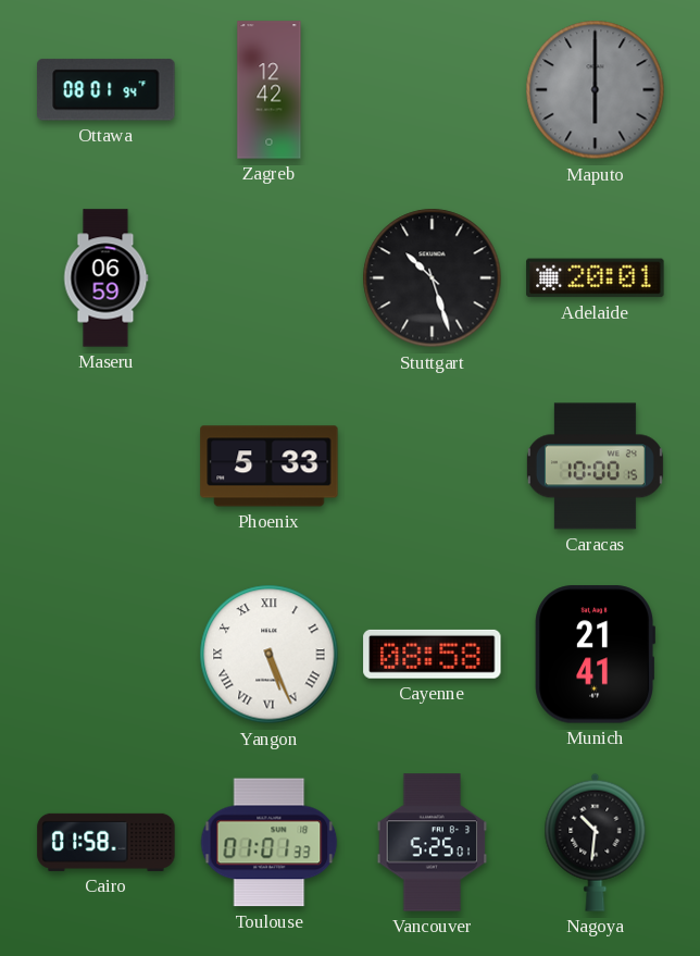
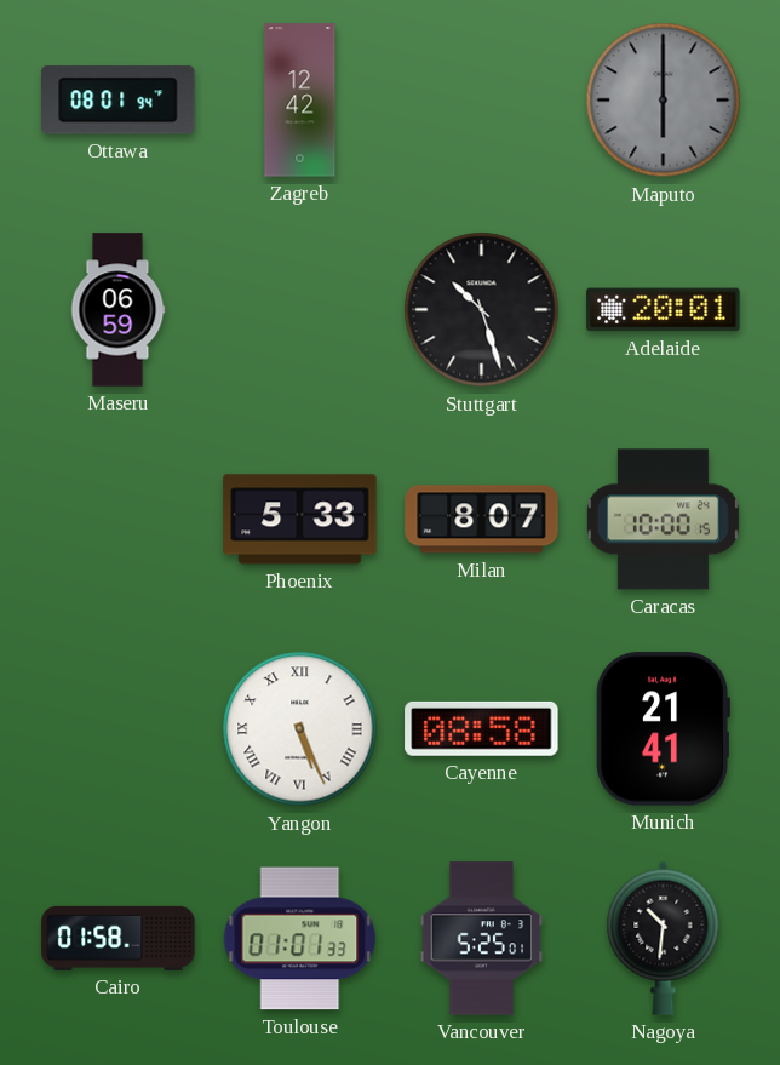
Milan: none -> 8:07 (482, 520)
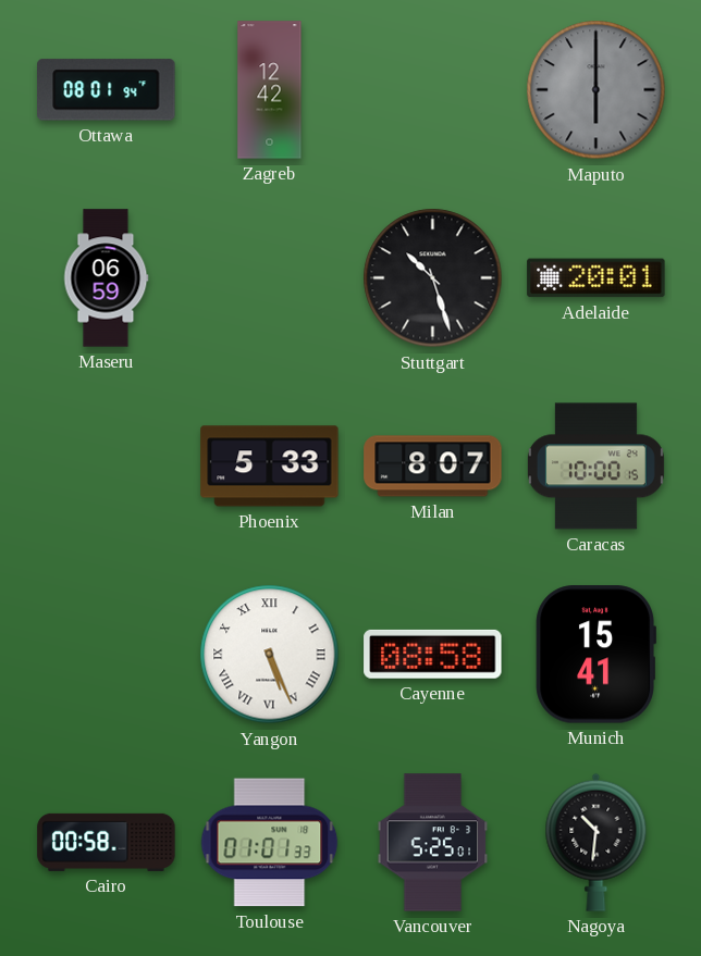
Munich: 21:41 -> 15:41 (595, 655)
Cairo: 01:58 -> 00:58 (107, 842)
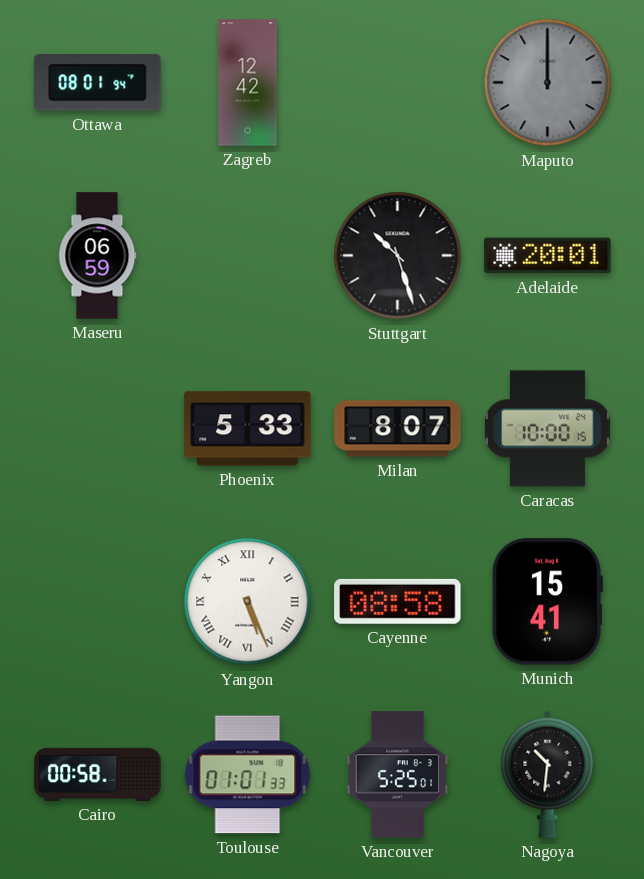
Maputo: 6:00 -> 12:00 (548, 83)
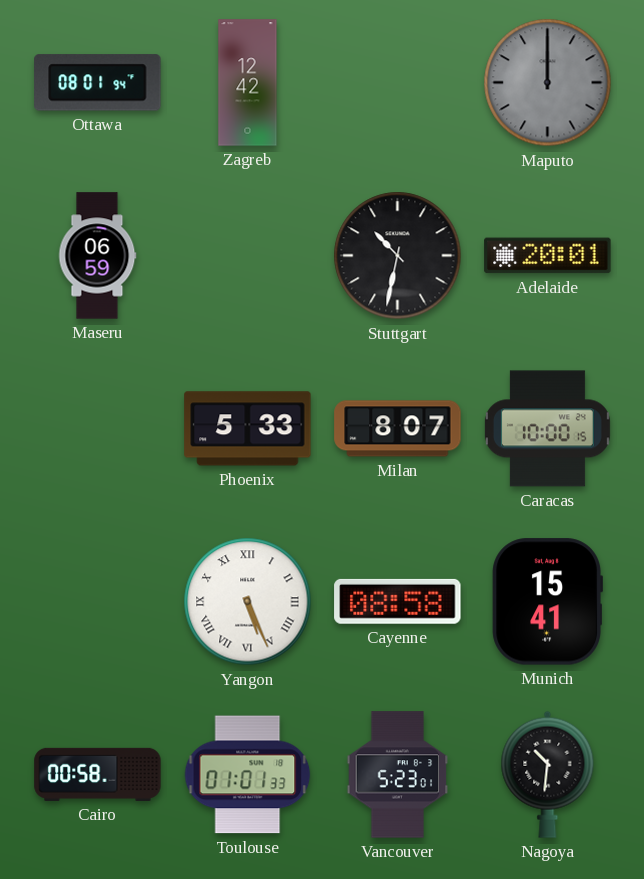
Stuttgart: 10:27 -> 10:32 (398, 256)
Vancouver: 5:25 -> 5:23 (398, 775)
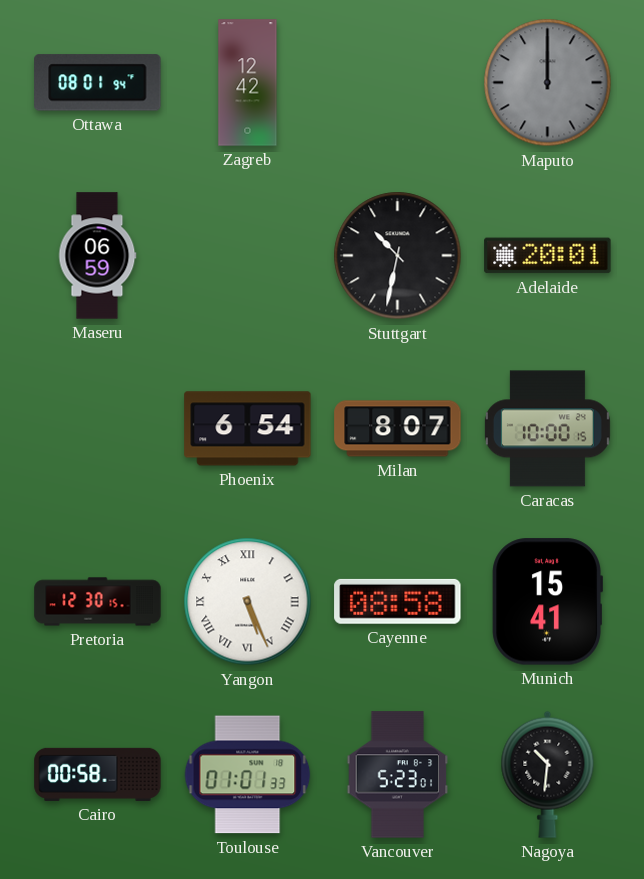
Phoenix: 5:33 -> 6:54 (248, 429)
Pretoria: none -> 12:30 (98, 602)
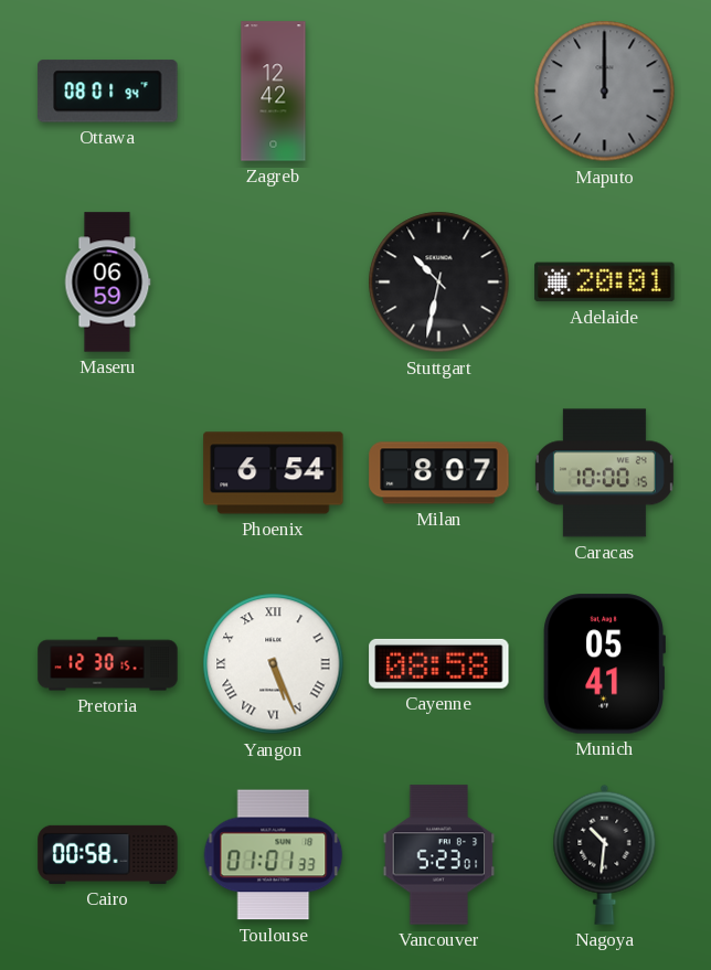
Munich: 15:41 -> 05:41 (604, 664)
